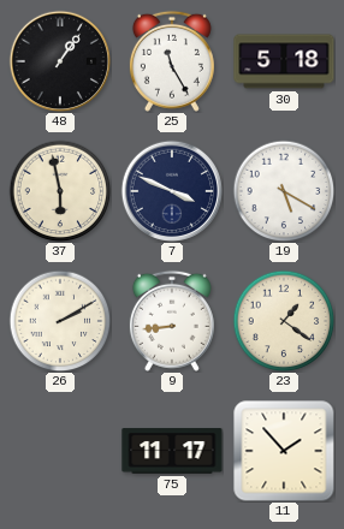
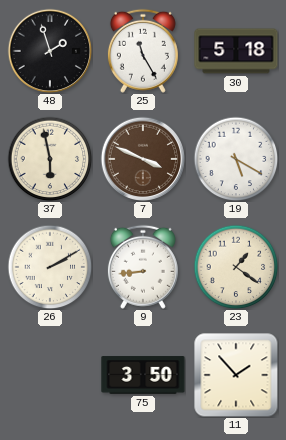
48: 1:06 -> 1:57 (50, 51)
7 dial: navy -> brown (143, 159)
75: 11:17 -> 3:50 (143, 375)
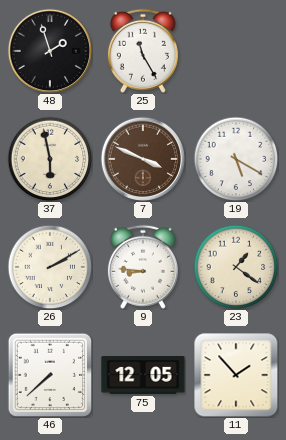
30: 5:18 -> none (236, 51)
9: 8:44 -> 8:46 (143, 267)
46: none -> 7:38 (50, 375)
75: 3:50 -> 12:05 (143, 375)
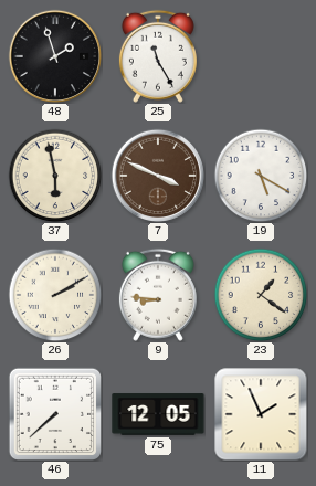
11: 1:53 -> 1:56 (261, 414)
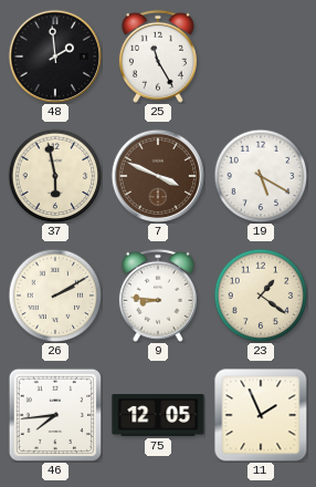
48: 1:57 -> 1:59 (55, 56)
46: 7:38 -> 7:44 (55, 415)
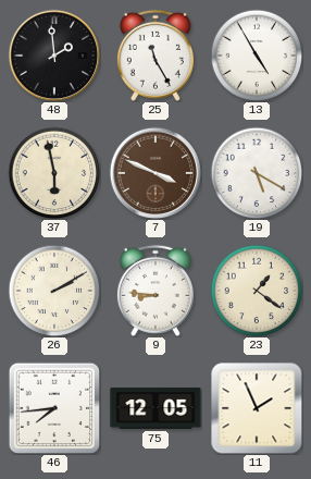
13: none -> 4:55 (257, 56)
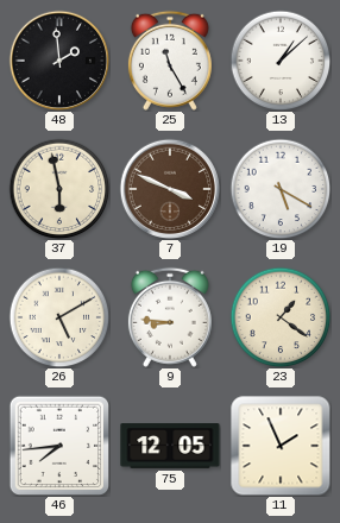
13: 4:55 -> 1:08 (281, 61)
26: 2:10 -> 5:10 (59, 317)
